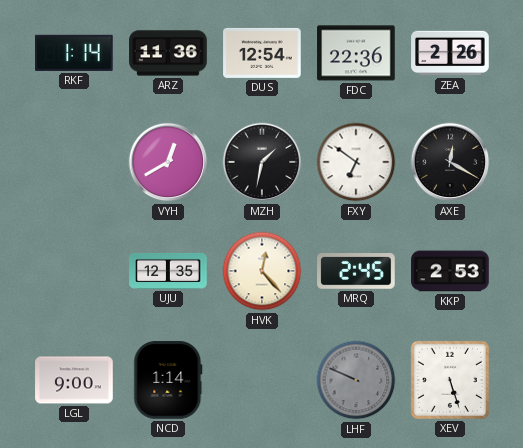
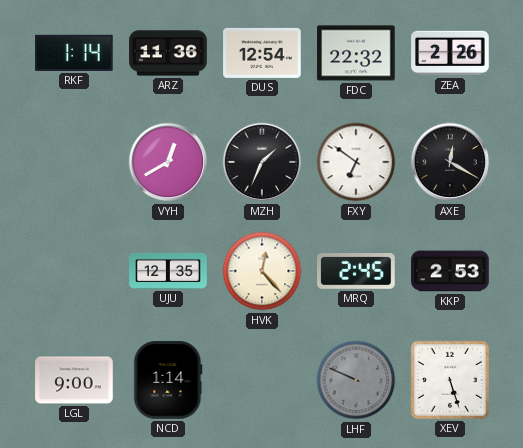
FDC: 22:36 -> 22:32 (356, 53)
MZH: 1:32 -> 1:34 (262, 162)
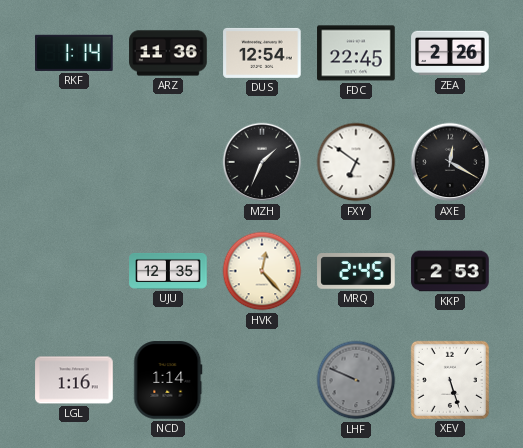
FDC: 22:32 -> 22:45 (356, 53)
VYH: 12:40 -> none (168, 162)
LGL: 9:00 -> 1:16 (74, 380)
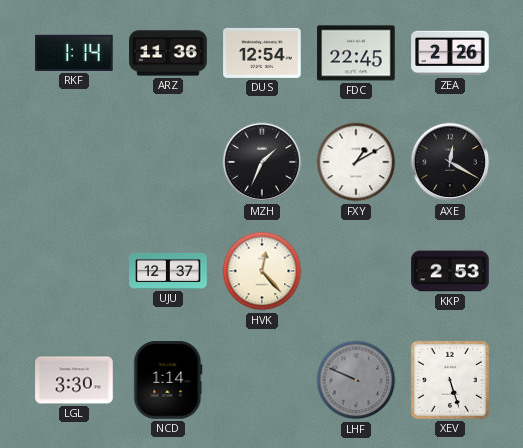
FXY: 6:51 -> 1:10 (356, 162)
UJU: 12:35 -> 12:37 (168, 271)
MRQ: 2:45 -> none (356, 271)
LGL: 1:16 -> 3:30 (74, 380)
